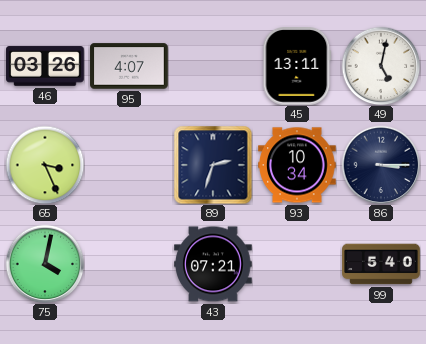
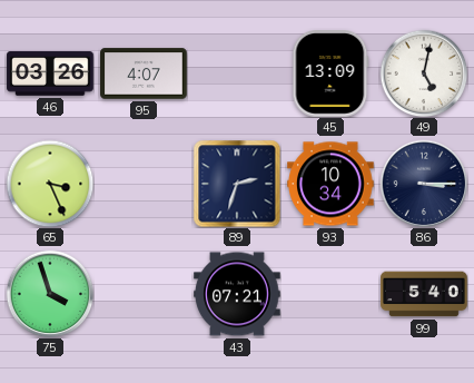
45: 13:11 -> 13:09 (330, 73)
75: 4:02 -> 3:57 (50, 294)
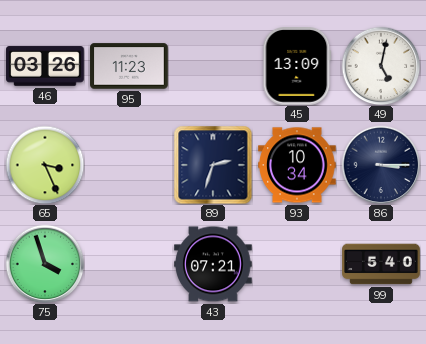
95: 4:07 -> 11:23 (129, 66)
